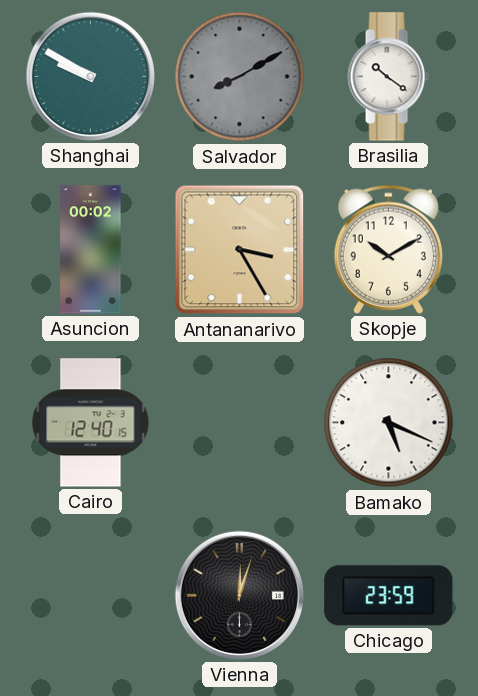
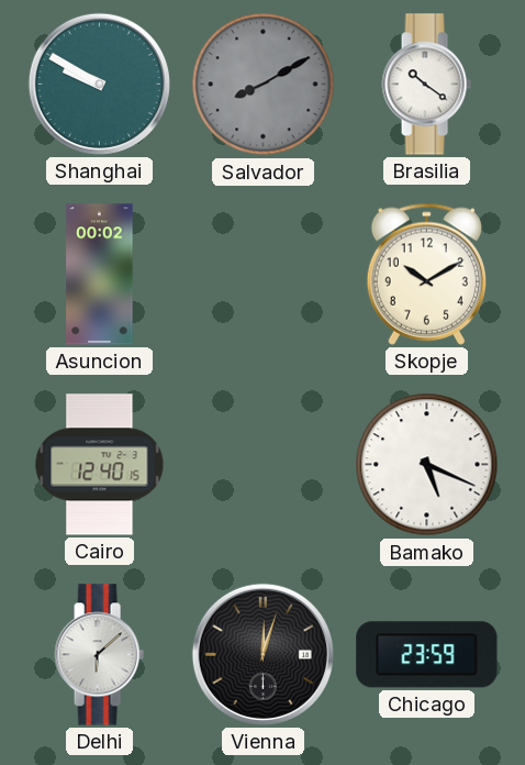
Antananarivo: 3:25 -> none (240, 250)
Delhi: none -> 6:08 (99, 655)
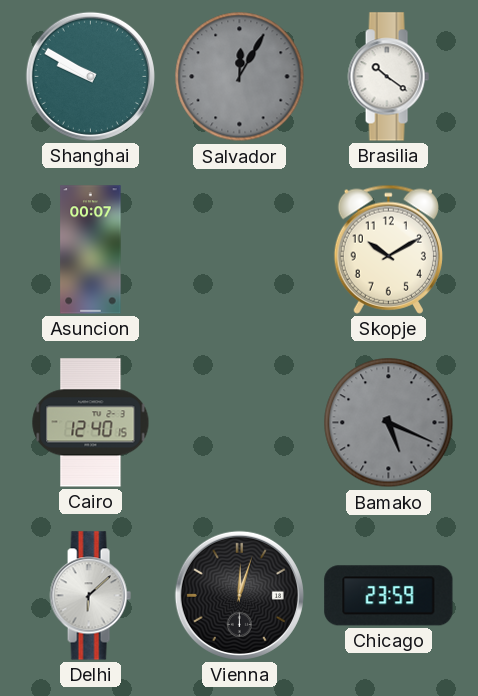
Salvador: 8:10 -> 12:05 (240, 77)
Asuncion: 00:02 -> 00:07 (91, 250)
Bamako dial: white -> grey (389, 423)
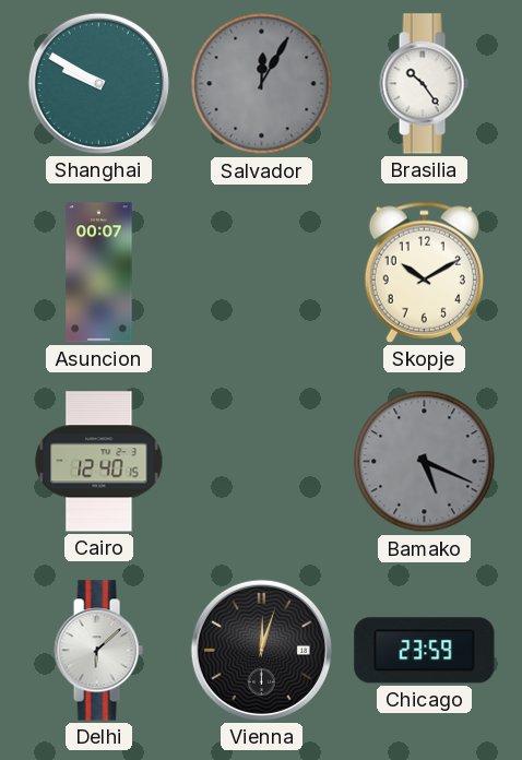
Brasilia: 10:21 -> 10:24 (424, 84)
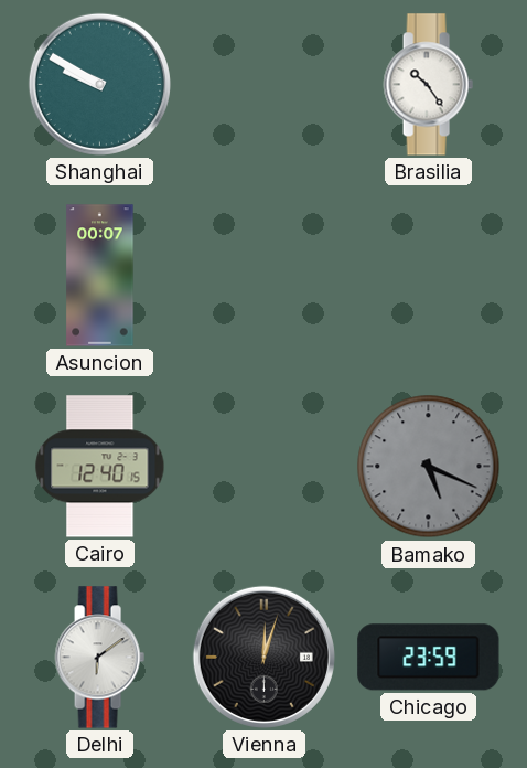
Salvador: 12:05 -> none (262, 84)
Skopje: 10:10 -> none (424, 272)
Delhi: 6:08 -> 6:09 (99, 658)
